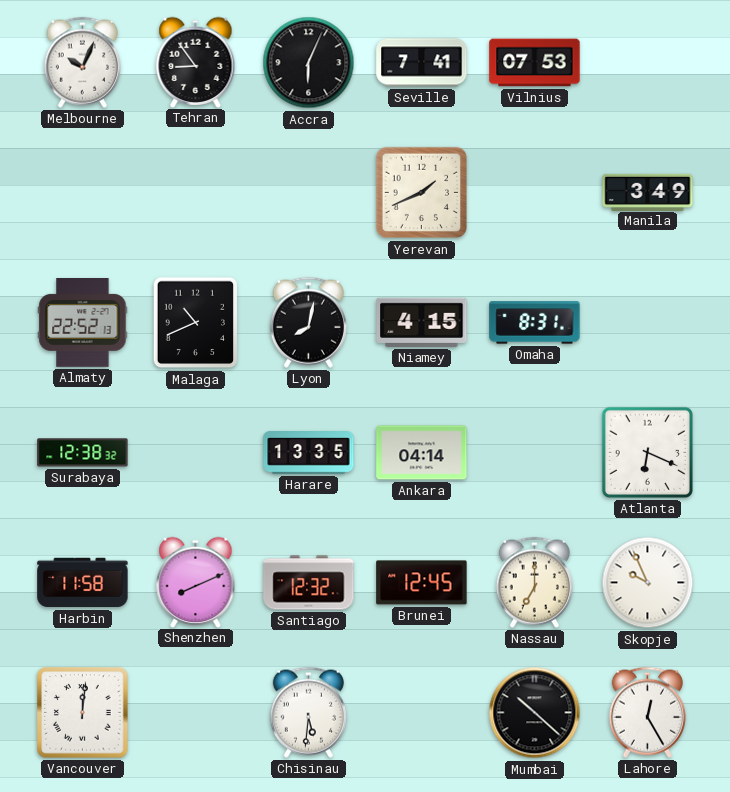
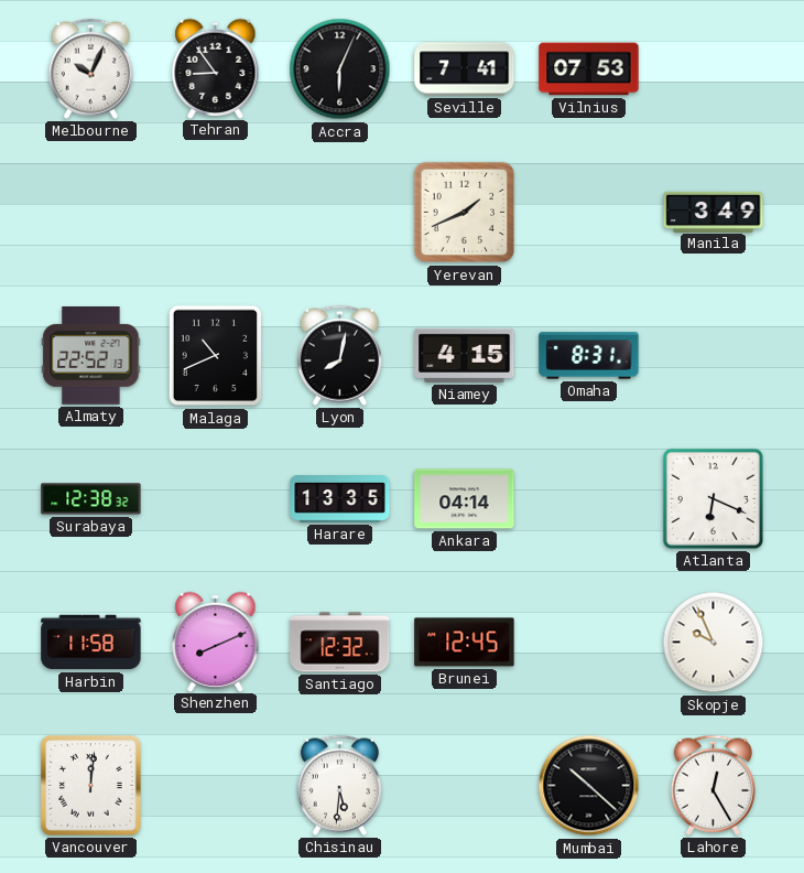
Nassau: 7:00 -> none (534, 582)
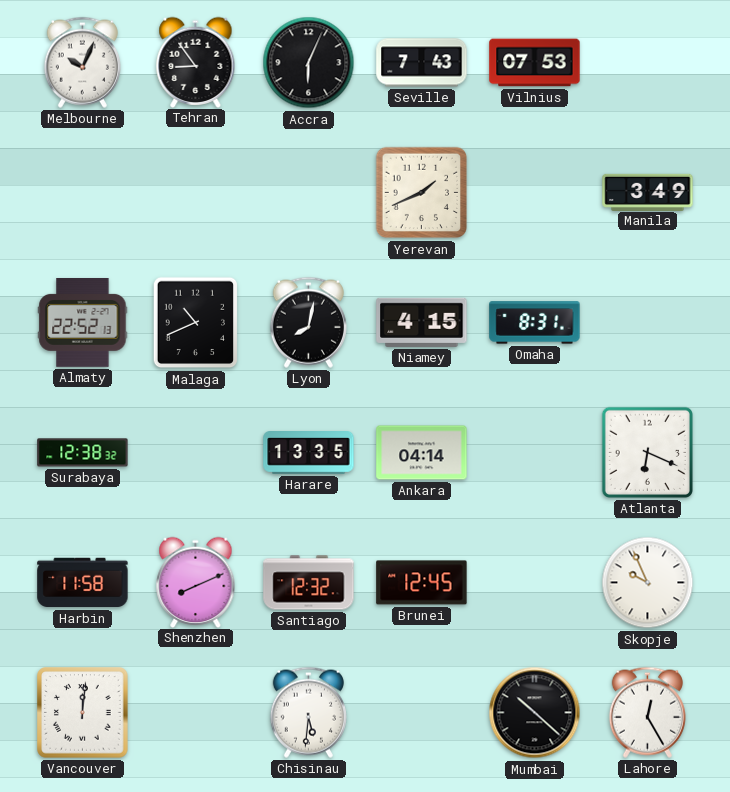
Seville: 7:41 -> 7:43 (422, 63)
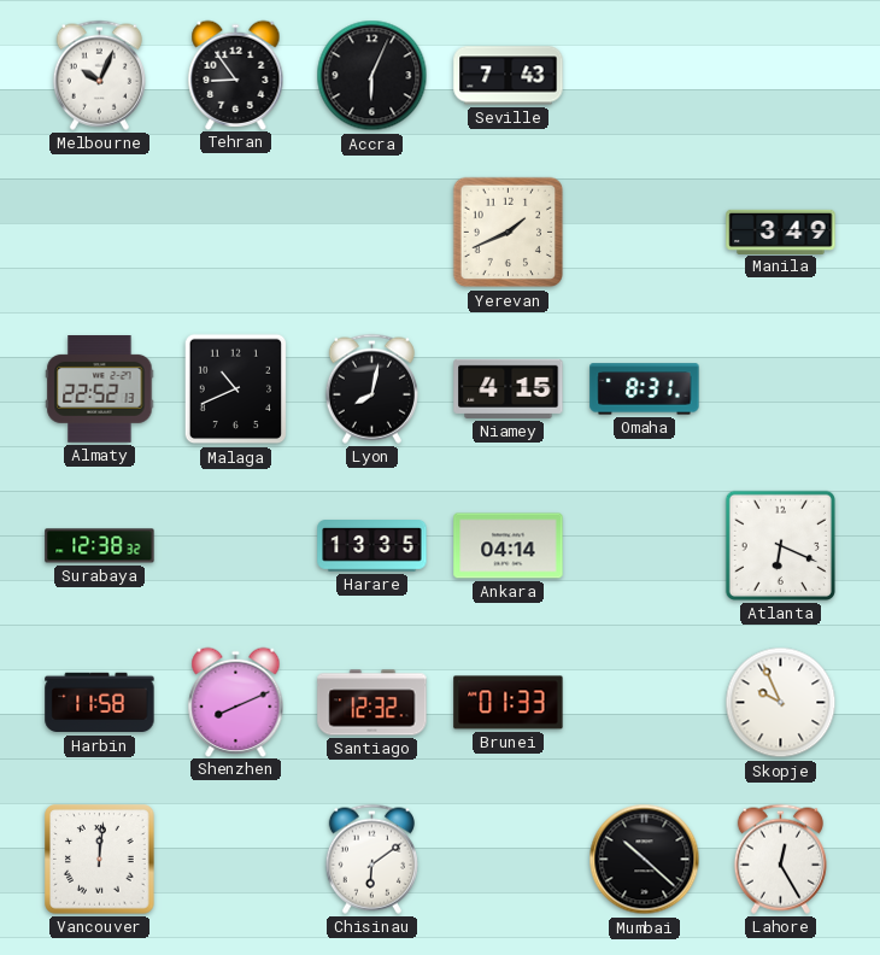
Vilnius: 07:53 -> none (535, 63)
Brunei: 12:45 -> 01:33 (509, 703)
Chisinau: 5:31 -> 6:09 (371, 859)
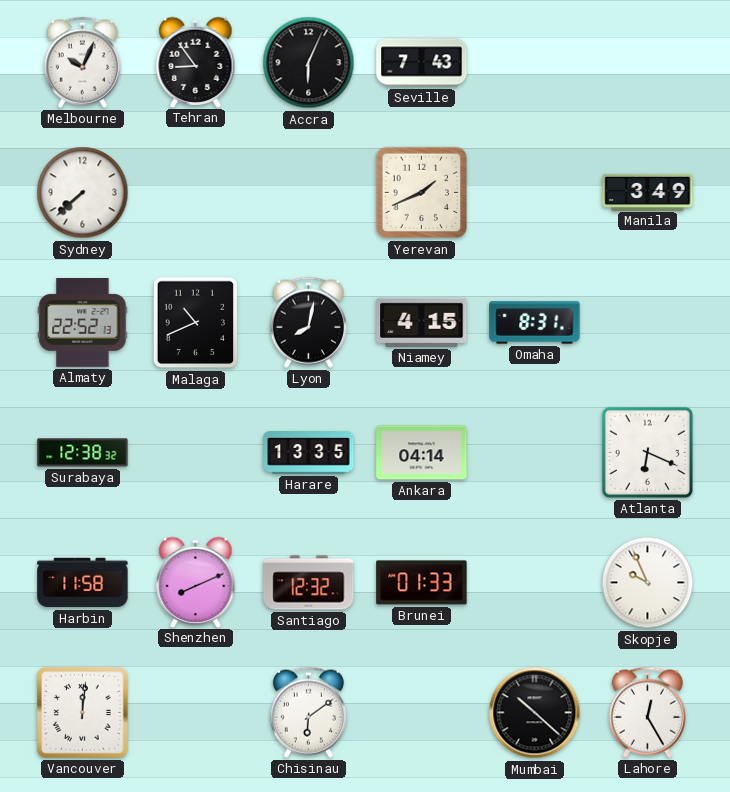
Sydney: none -> 7:38 (83, 193)
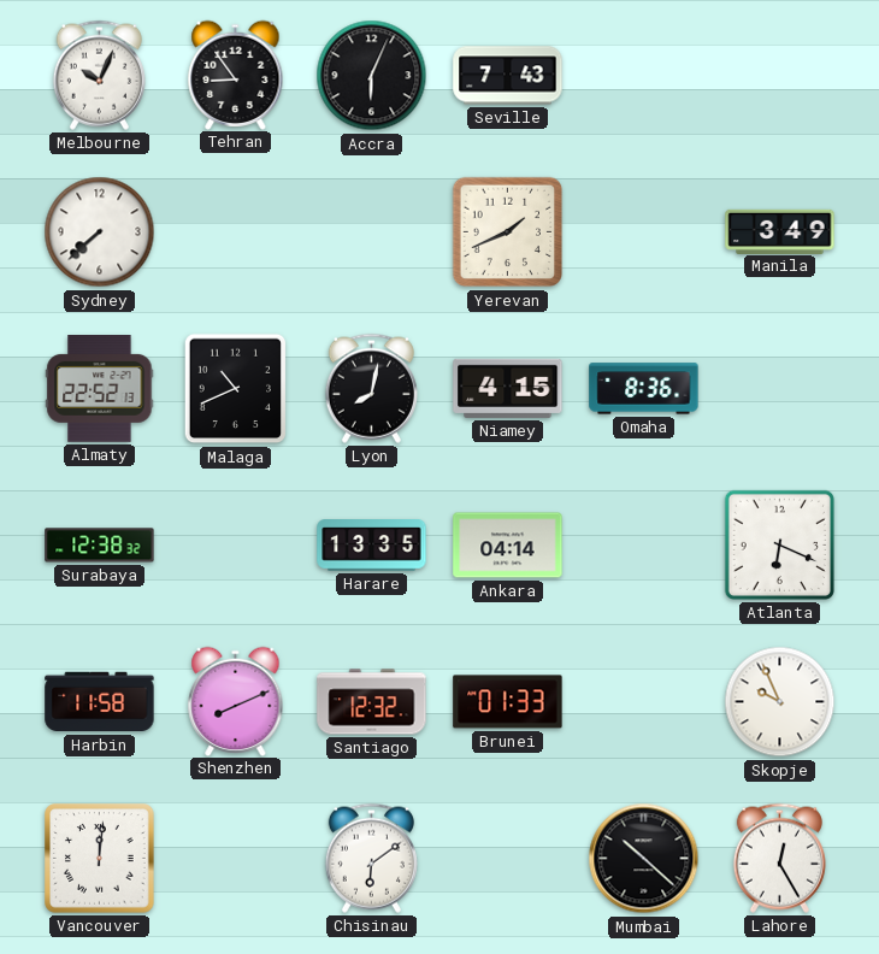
Omaha: 8:31 -> 8:36 (644, 389)
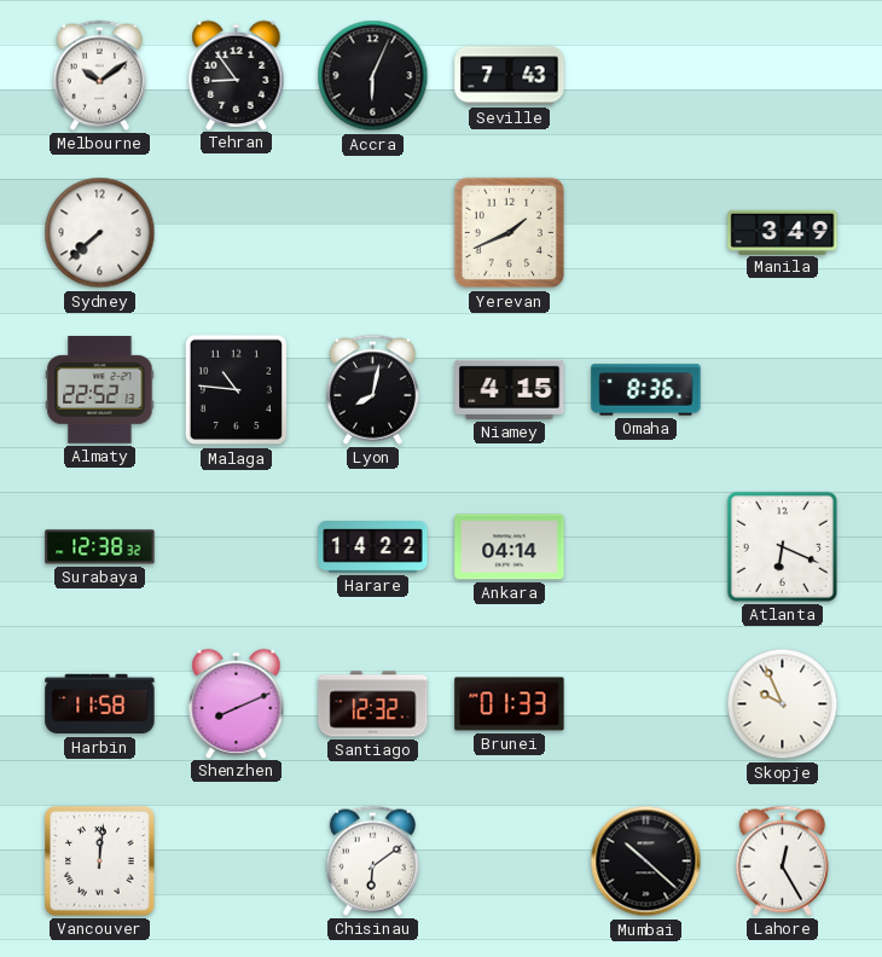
Melbourne: 10:04 -> 10:09 (99, 75)
Malaga: 10:41 -> 10:46 (237, 390)
Harare: 13:35 -> 14:22 (373, 547)
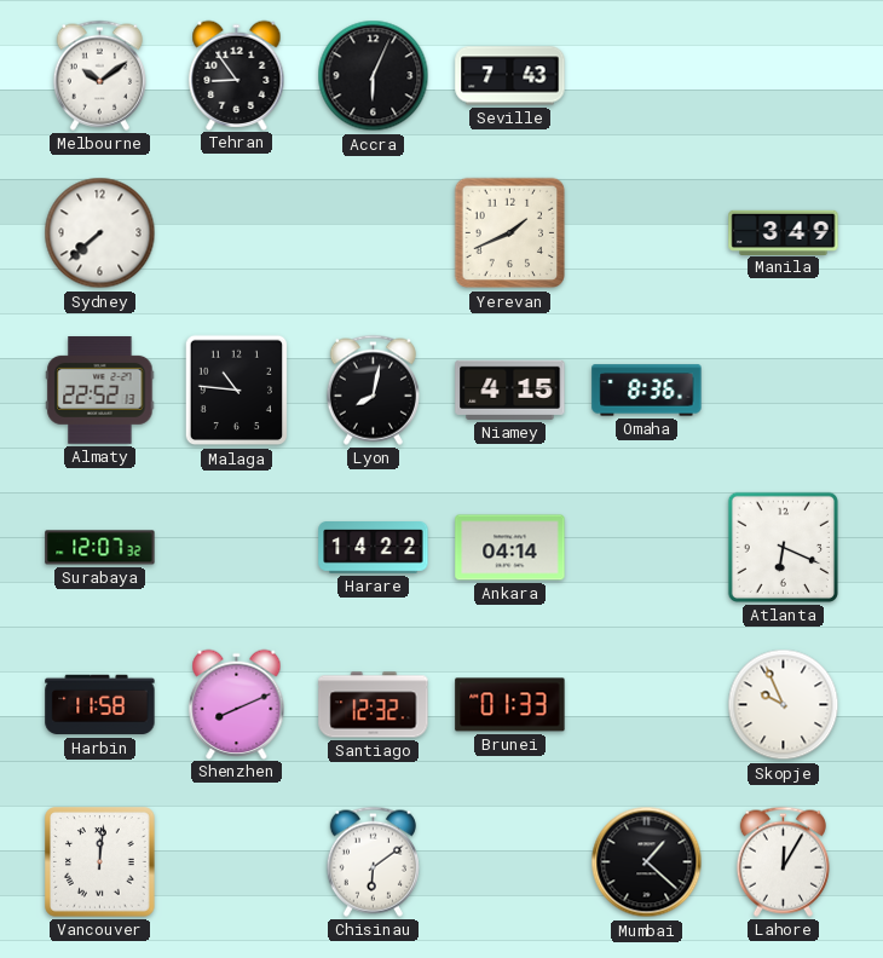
Surabaya: 12:38 -> 12:07 (100, 548)
Mumbai: 10:22 -> 1:22 (647, 862)
Lahore: 12:25 -> 12:05 (783, 861)
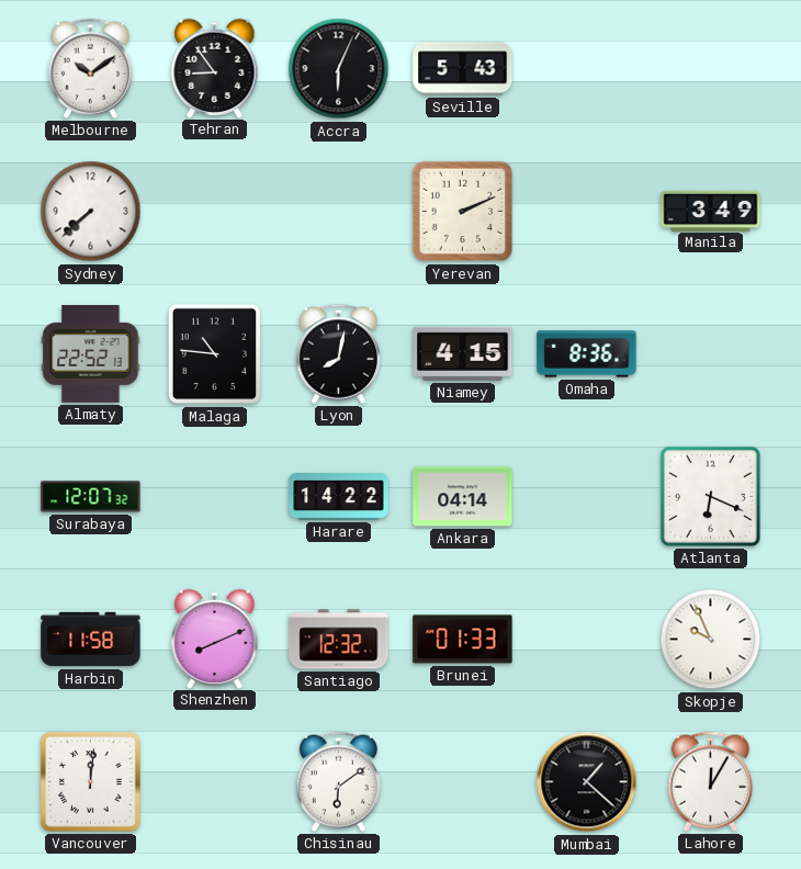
Seville: 7:43 -> 5:43 (463, 69)
Yerevan: 1:41 -> 2:11 (463, 212)
